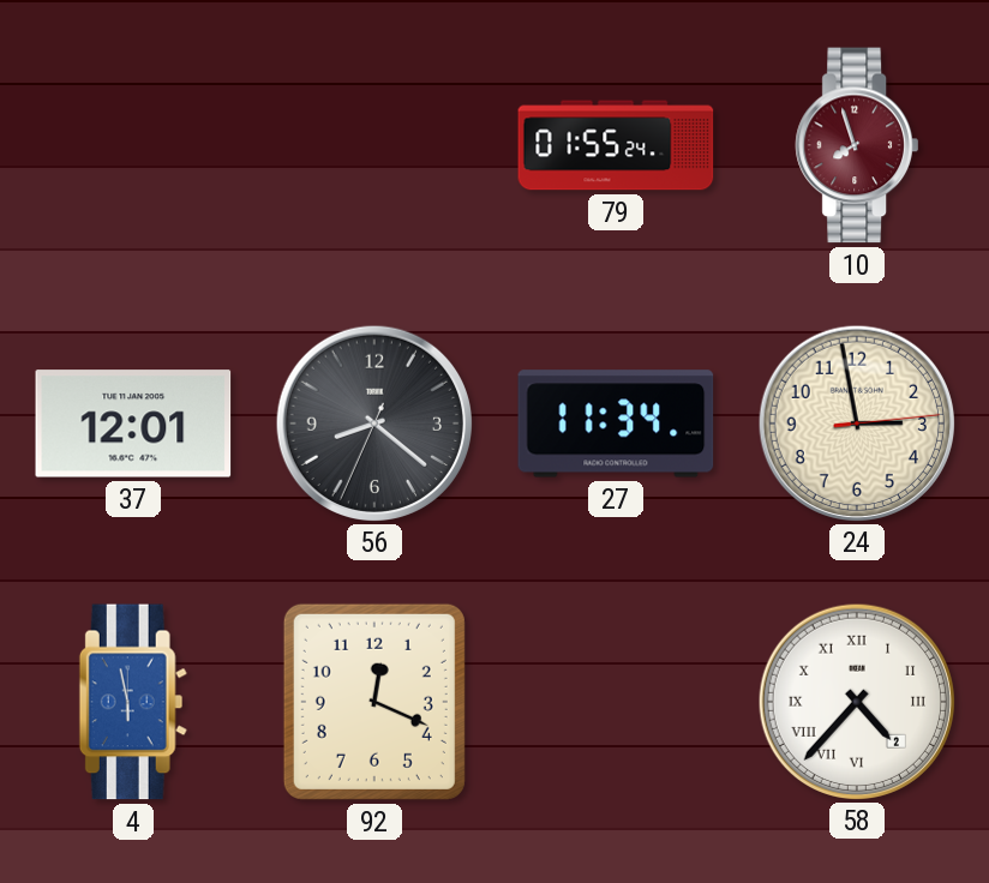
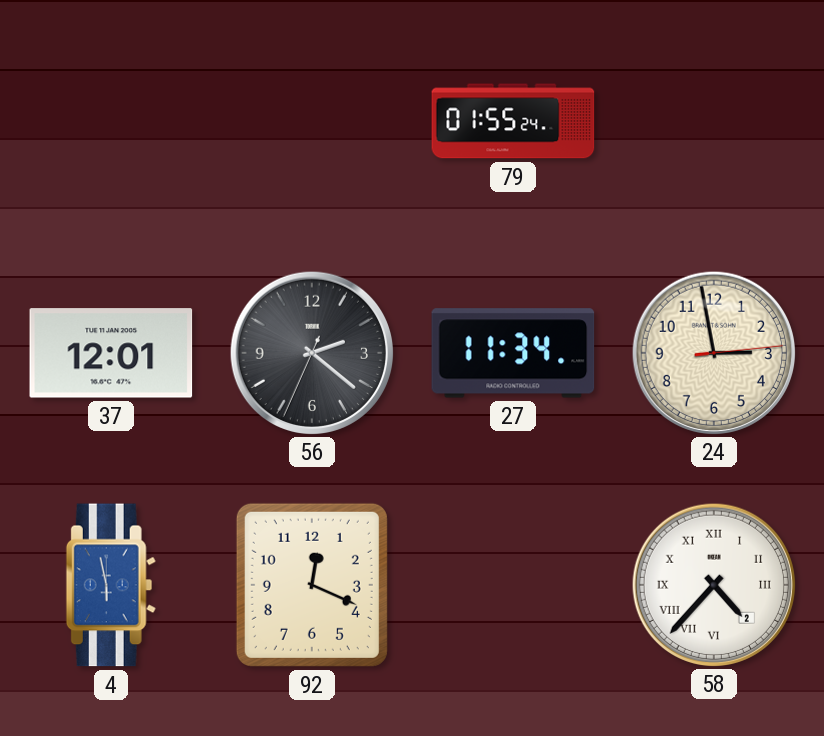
10: 7:57 -> none (857, 145)
56: 8:21 -> 2:21 (311, 352)
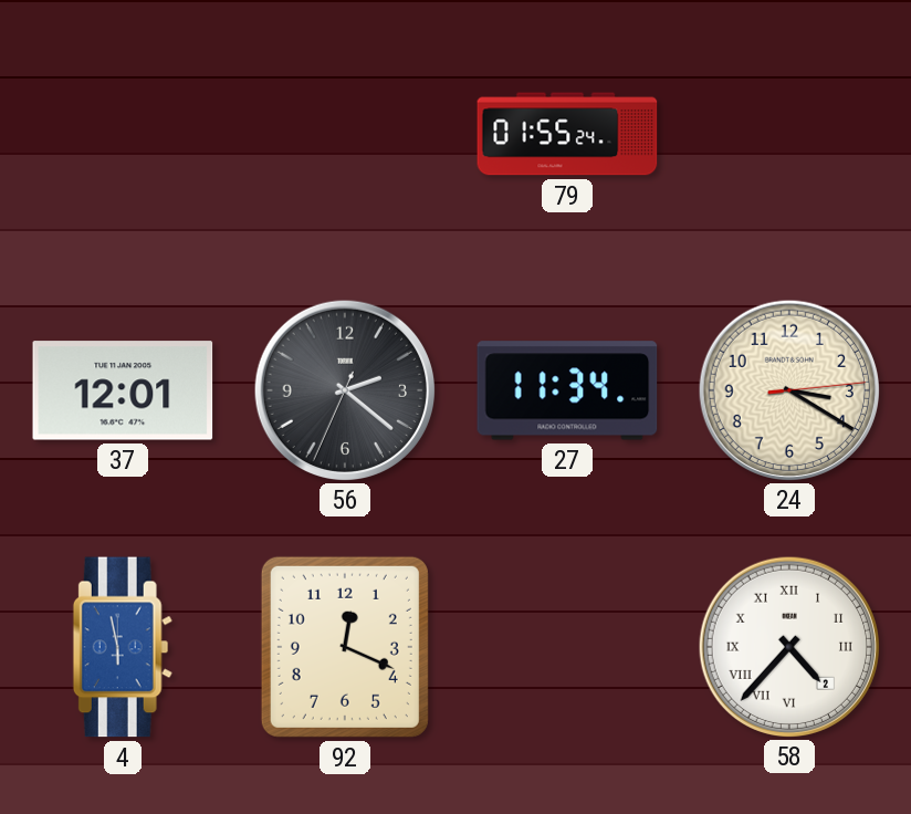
24: 2:58 -> 3:20 (788, 389)
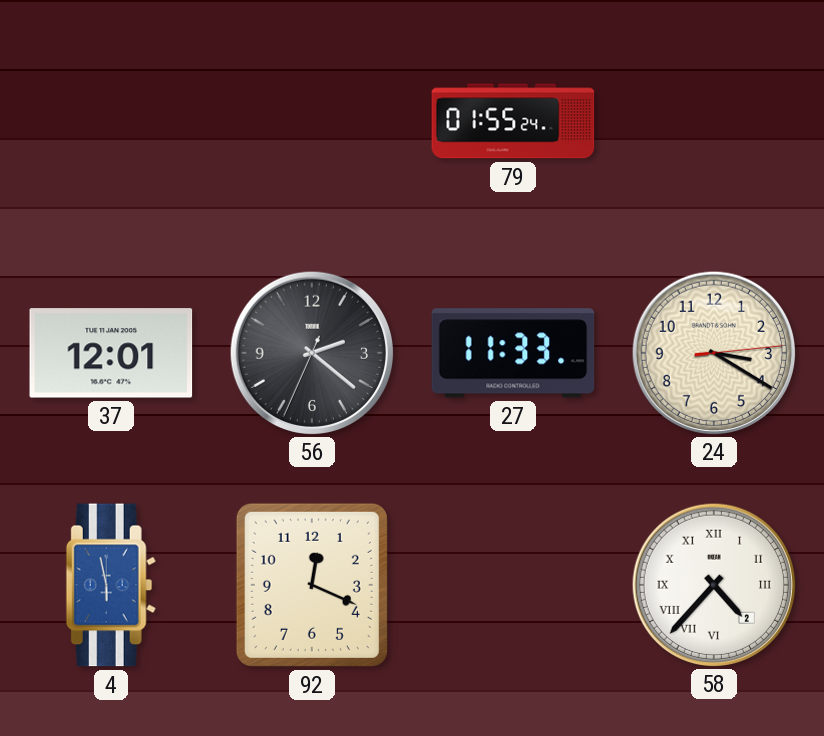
27: 11:34 -> 11:33 (513, 353)
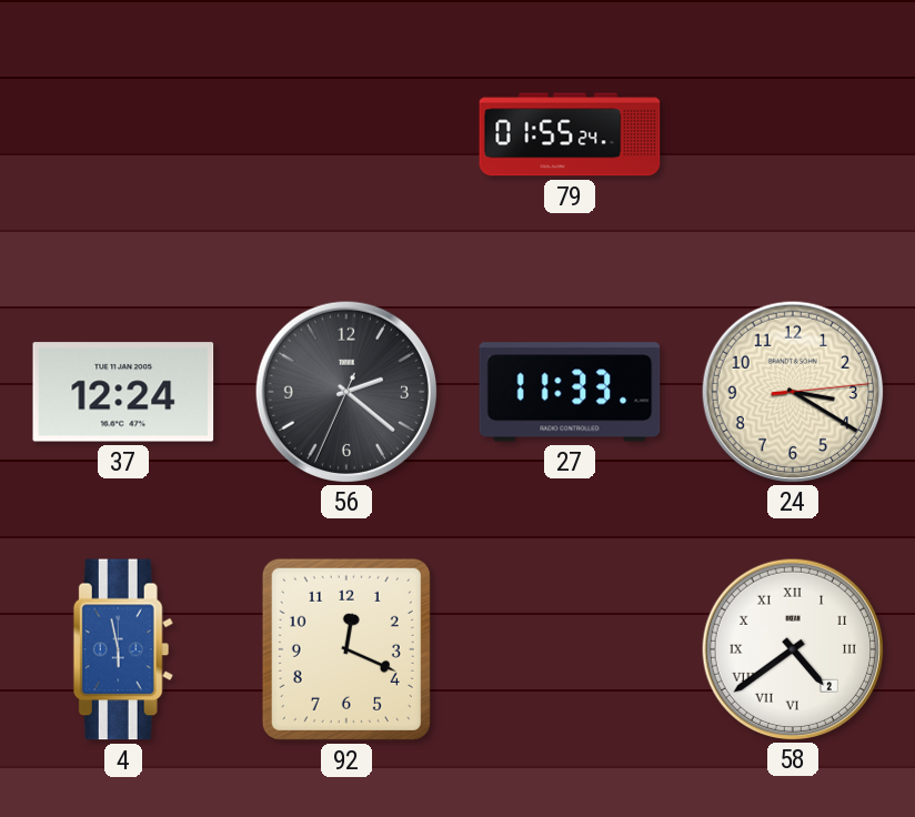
37: 12:01 -> 12:24 (123, 392)
58: 4:37 -> 4:39 (792, 648)
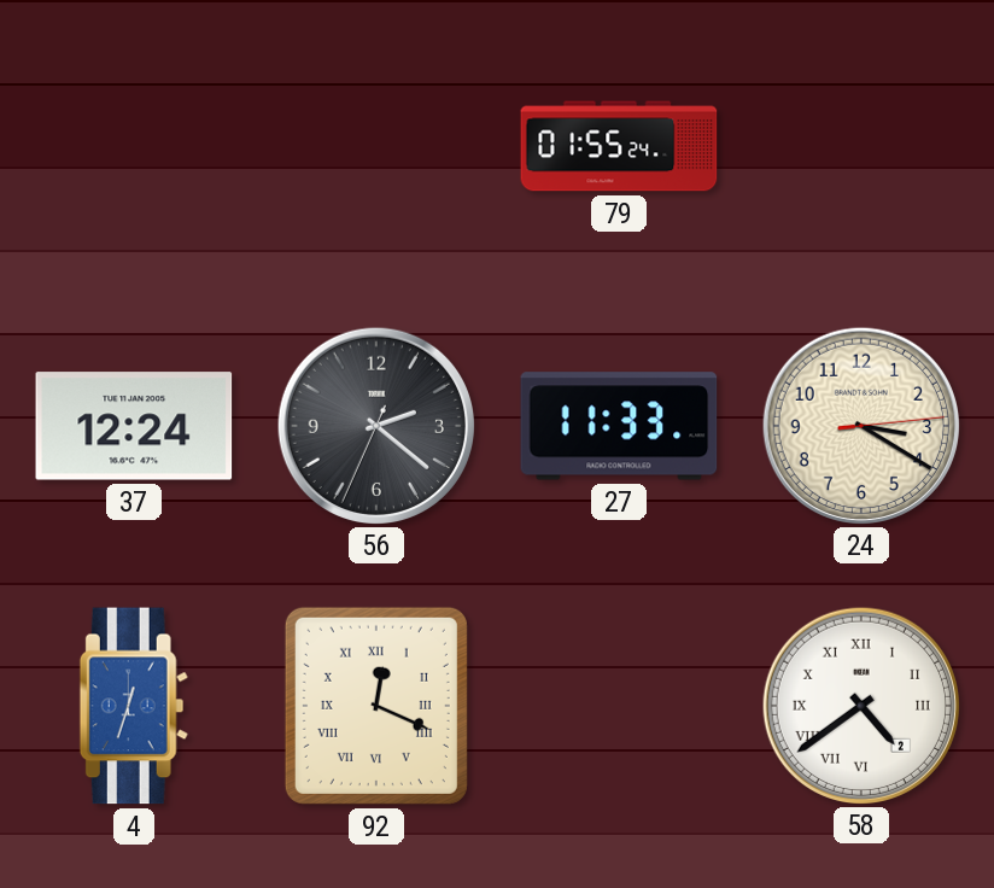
4: 5:58 -> 12:33 (134, 706)
92 numerals: Arabic -> Roman (376, 706)
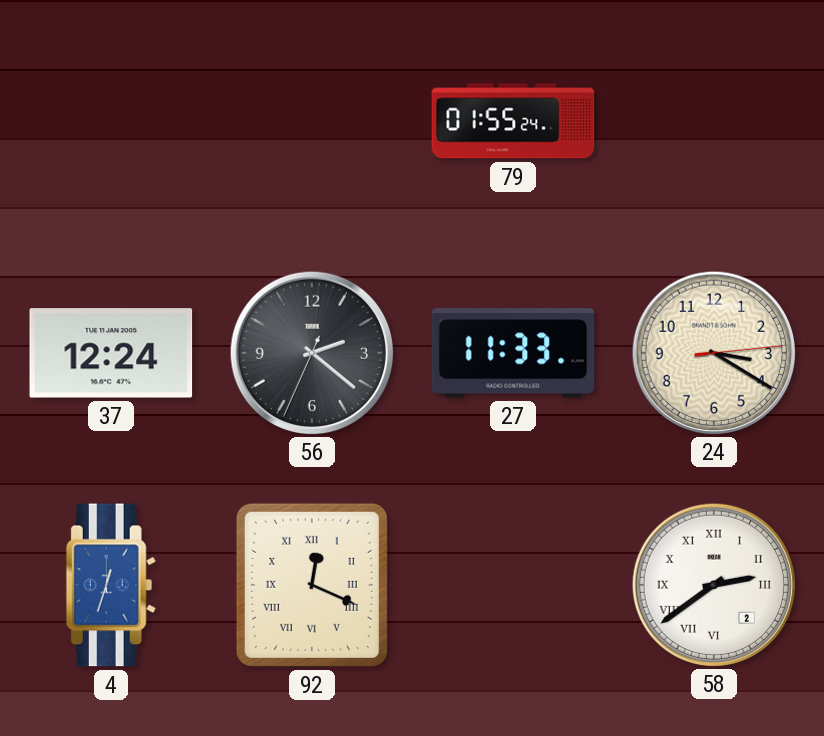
58: 4:39 -> 2:39 (713, 584)
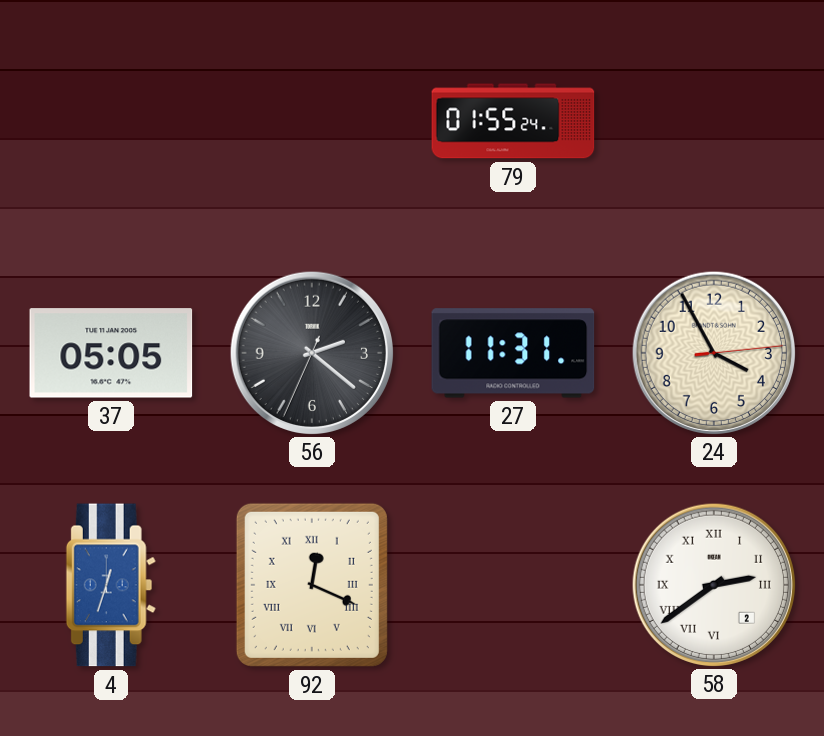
37: 12:24 -> 05:05 (111, 353)
27: 11:33 -> 11:31 (513, 353)
24: 3:20 -> 3:55 (713, 352)
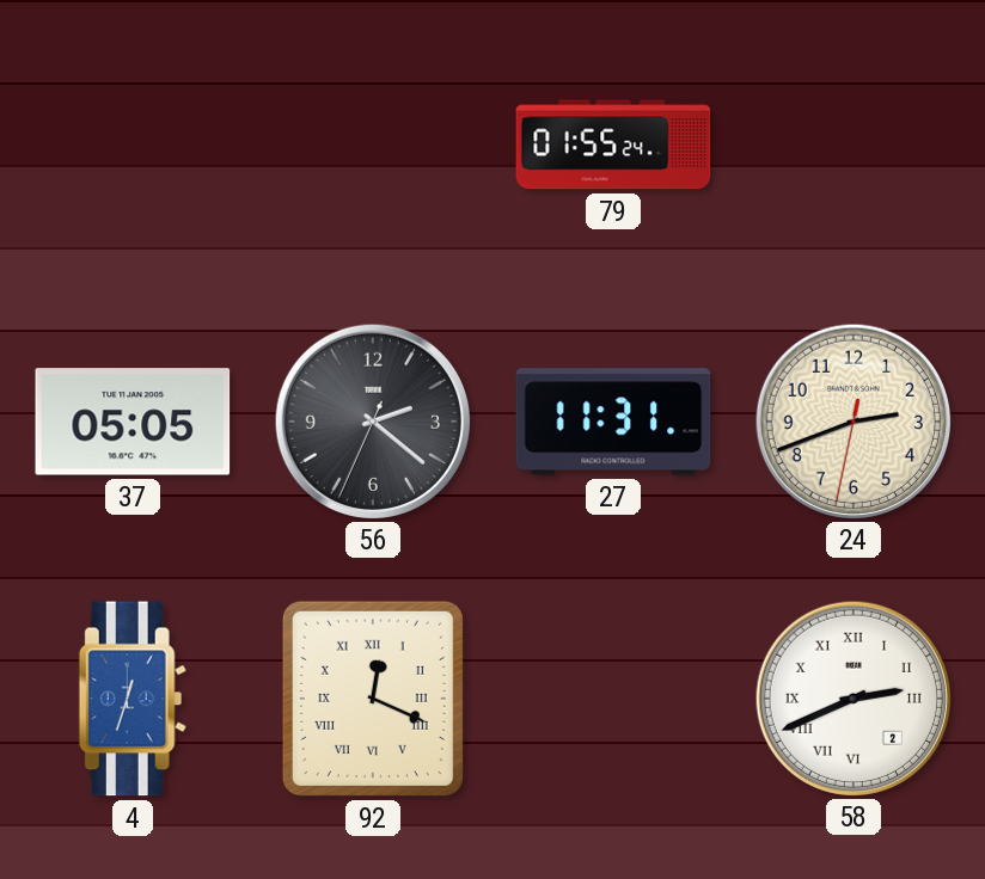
24: 3:55 -> 2:41 (852, 420)
58: 2:39 -> 2:41 (852, 697)
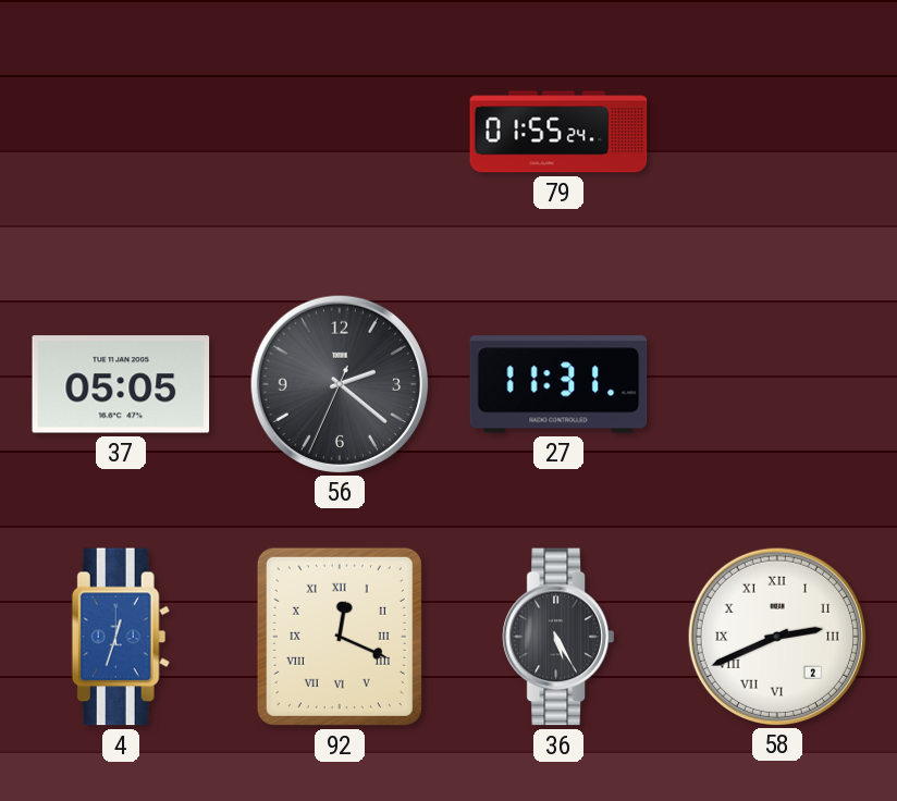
24: 2:41 -> none (852, 420)
36: none -> 5:25 (558, 637)
